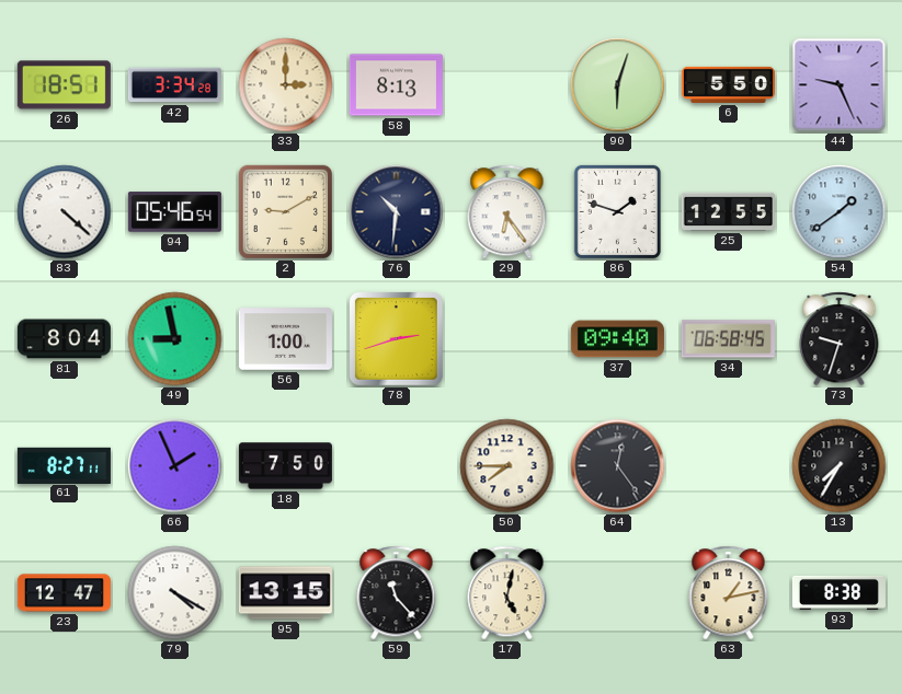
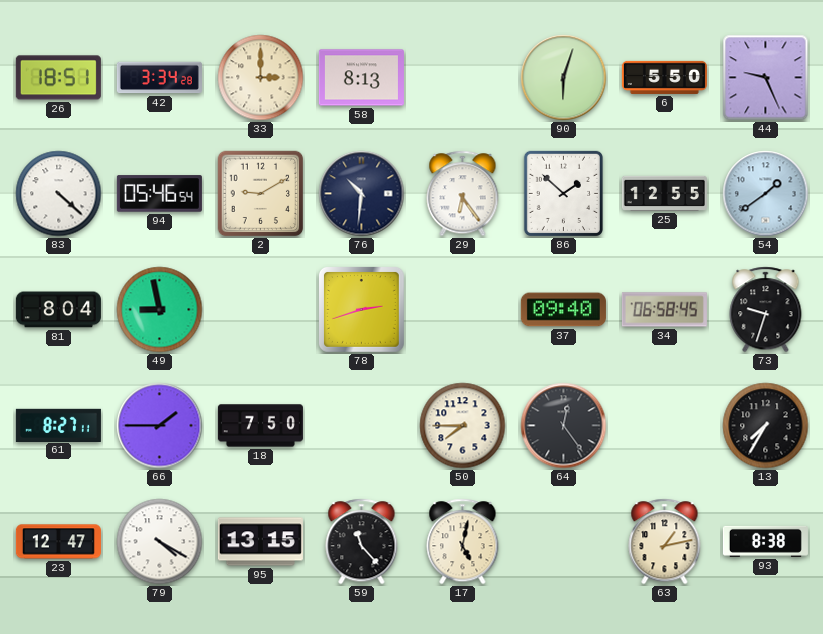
86: 1:48 -> 1:52 (563, 193)
56: 1:00 -> none (285, 339)
66: 1:56 -> 1:45 (160, 426)
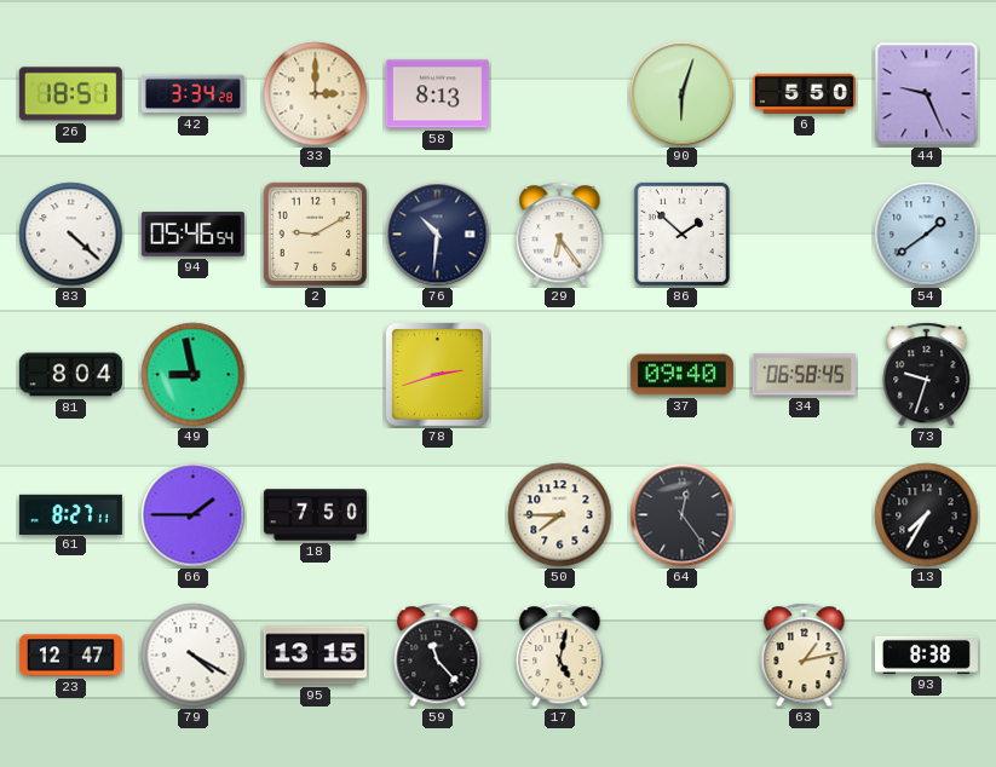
25: 12:55 -> none (664, 193)
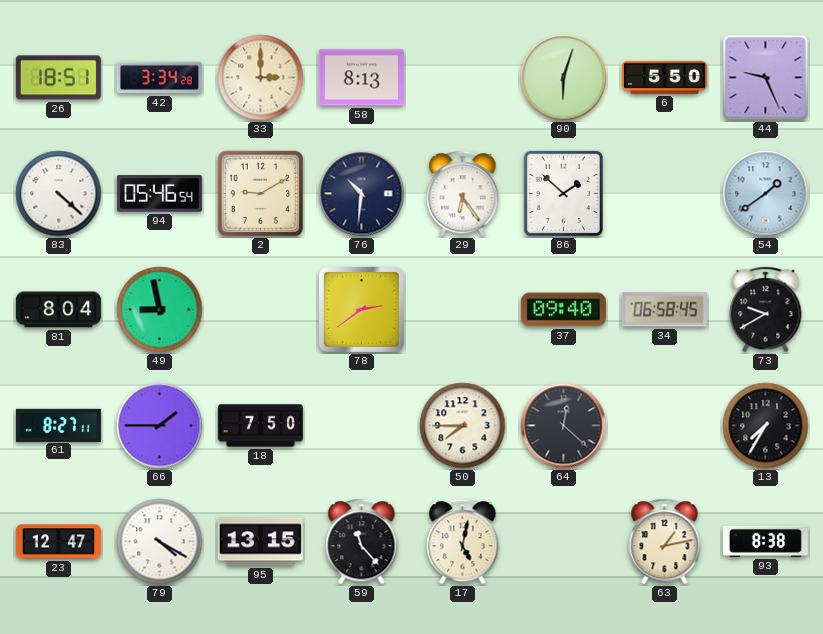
78: 2:42 -> 2:39 (361, 309)
73: 9:33 -> 9:40 (766, 310)
64: 12:24 -> 12:22 (564, 426)
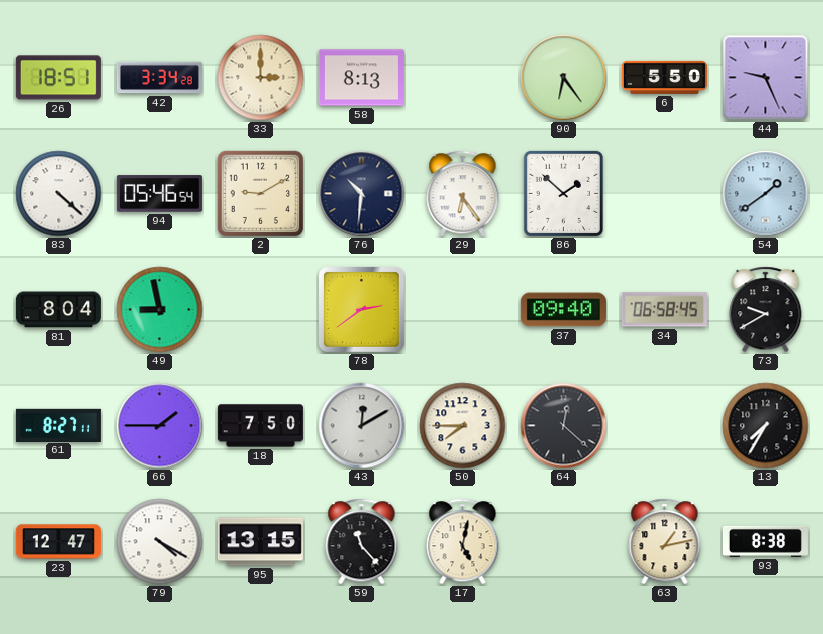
90: 6:03 -> 6:24 (564, 78)
43: none -> 12:10 (362, 426)
